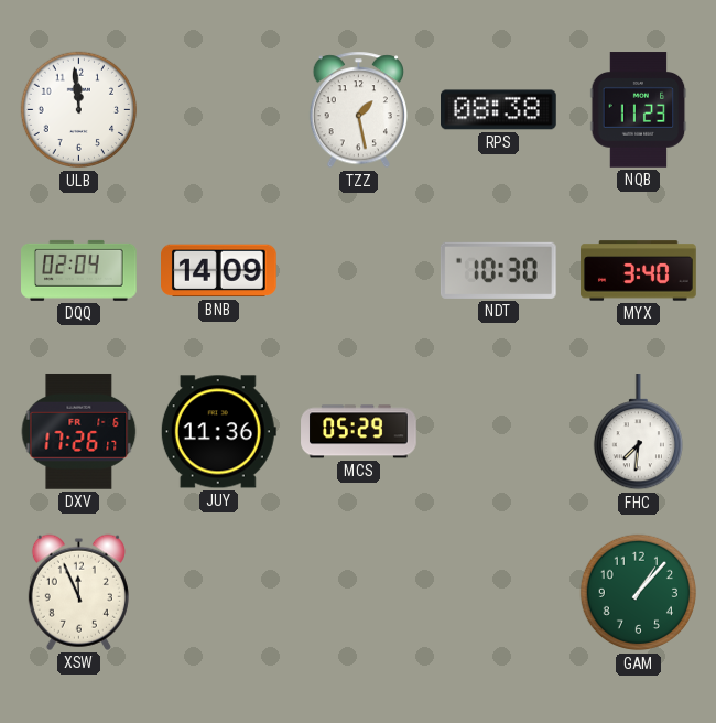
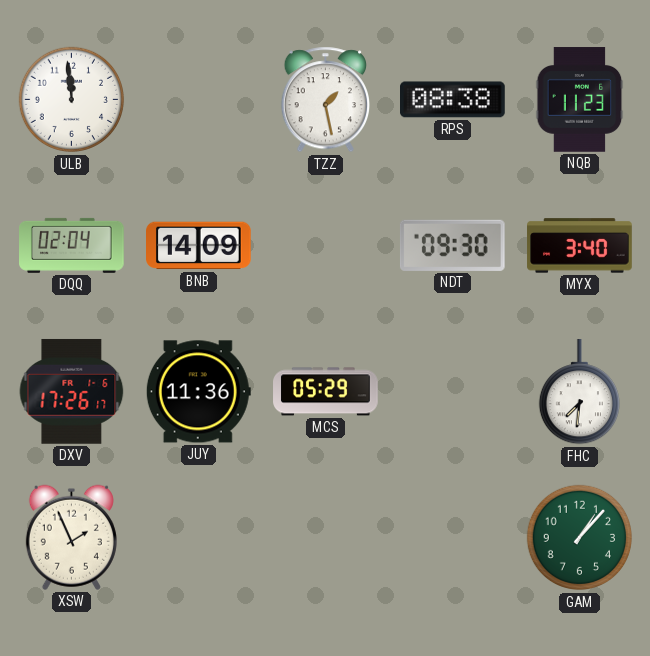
NDT: 10:30 -> 09:30 (452, 245)
XSW: 11:56 -> 1:56 (71, 537)
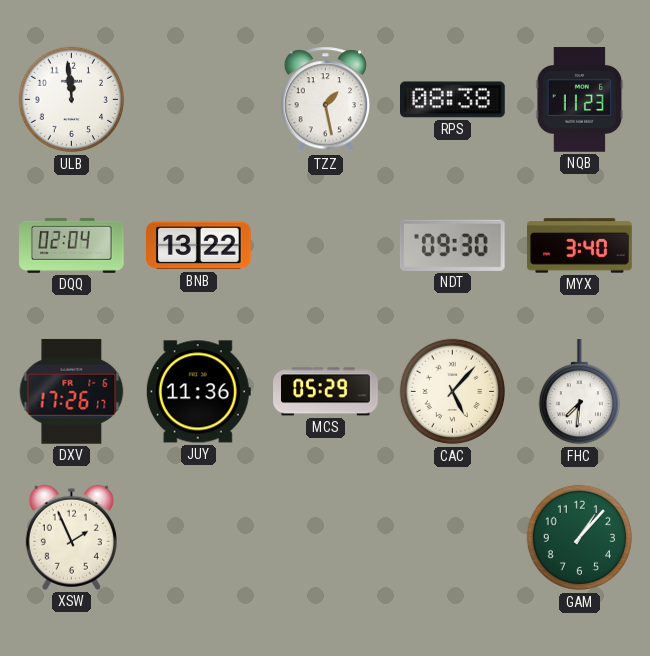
BNB: 14:09 -> 13:22 (199, 246)
CAC: none -> 5:07 (453, 392)
